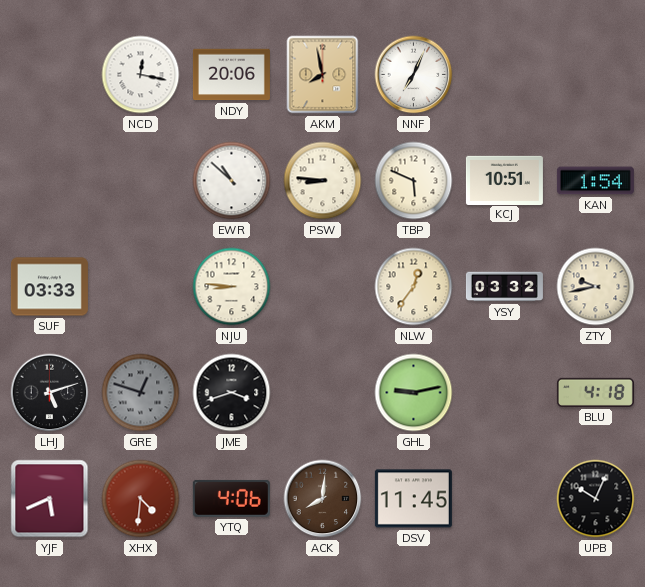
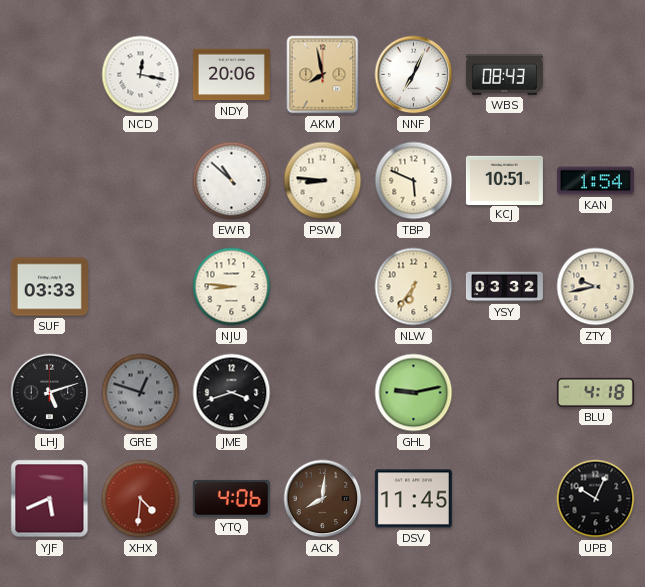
WBS: none -> 08:43 (504, 75)
NLW: 12:36 -> 6:36 (414, 287)
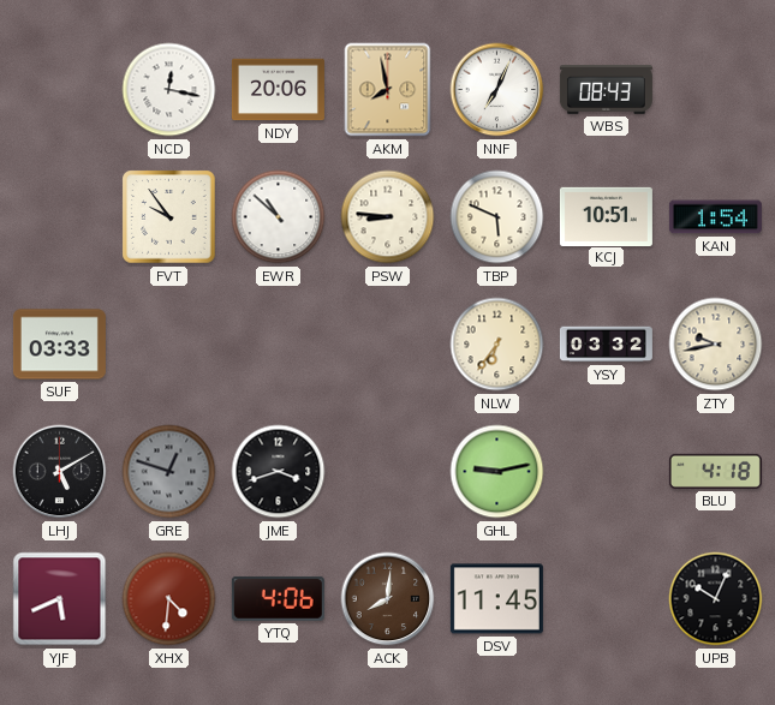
FVT: none -> 9:54 (169, 217)
NJU: 8:46 -> none (232, 287)
LHJ: 5:12 -> 5:10 (60, 472)
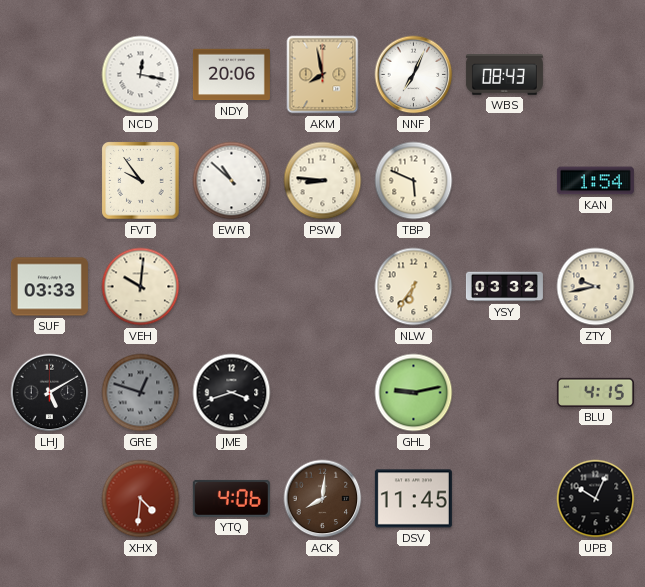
KCJ: 10:51 -> none (606, 216)
VEH: none -> 10:01 (141, 287)
BLU: 4:18 -> 4:15 (595, 392)
YJF: 5:41 -> none (60, 599)
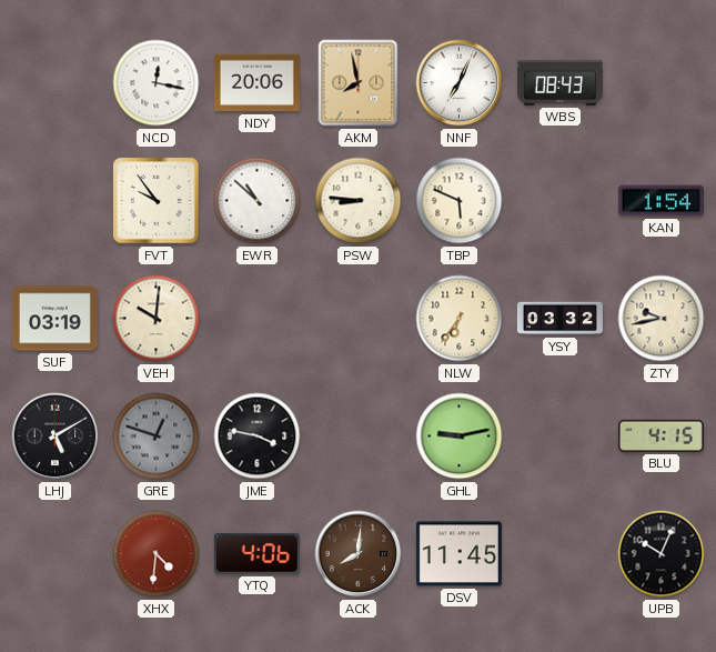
SUF: 03:33 -> 03:19 (54, 319)
JME: 3:42 -> 3:47 (258, 437)
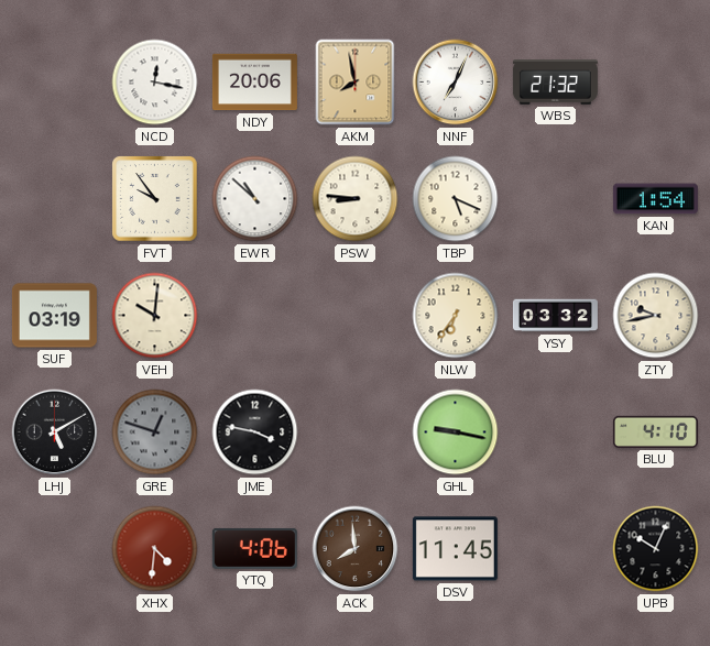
WBS: 08:43 -> 21:32 (555, 83)
TBP: 5:49 -> 5:19 (456, 199)
GHL: 9:13 -> 9:17 (456, 433)
BLU: 4:15 -> 4:10 (655, 431)
ACK: 8:01 -> 7:59 (356, 549)
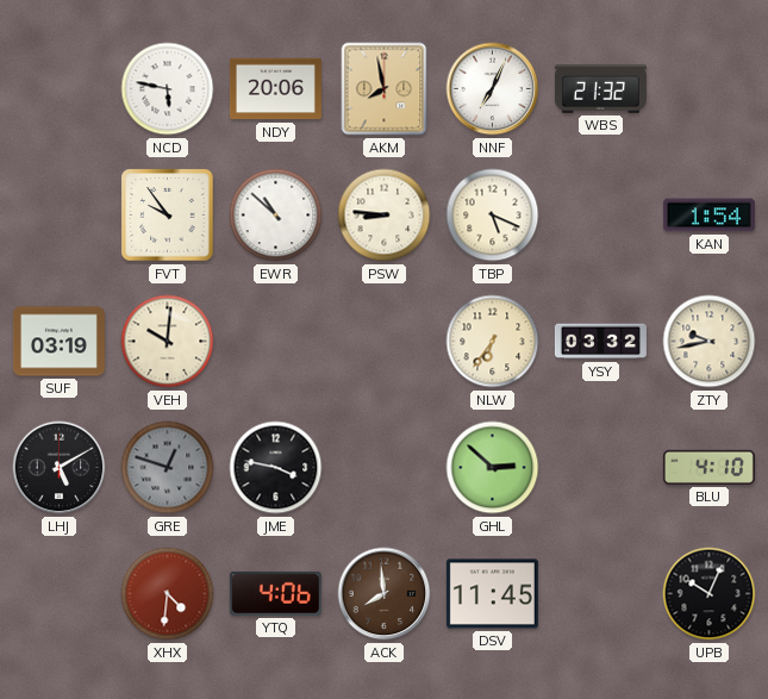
NCD: 12:17 -> 5:47 (168, 89)
GHL: 9:17 -> 2:52 (493, 468)
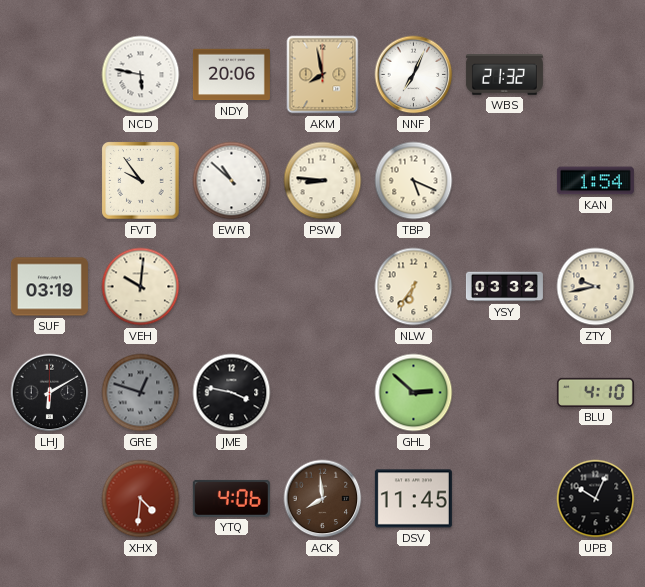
LHJ: 5:10 -> 6:10 (50, 393)
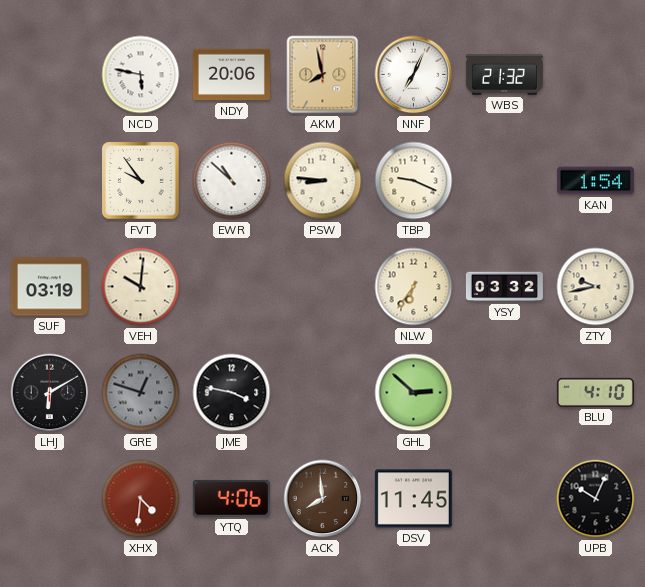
TBP: 5:19 -> 9:19 (414, 181)
